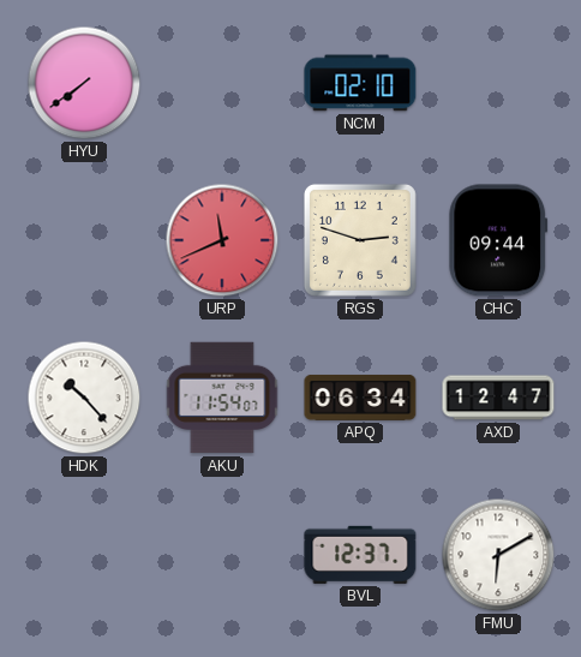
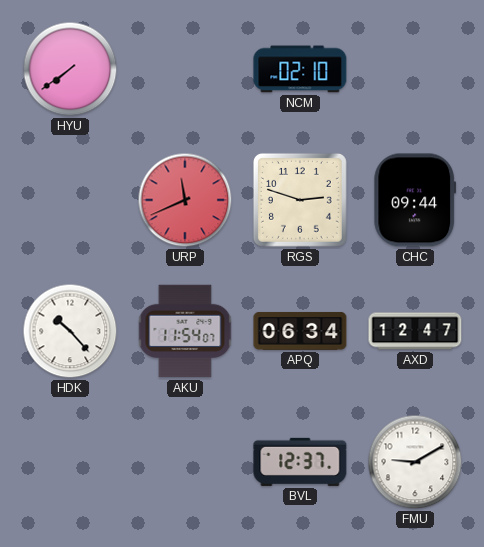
FMU: 6:10 -> 9:10 (415, 462)
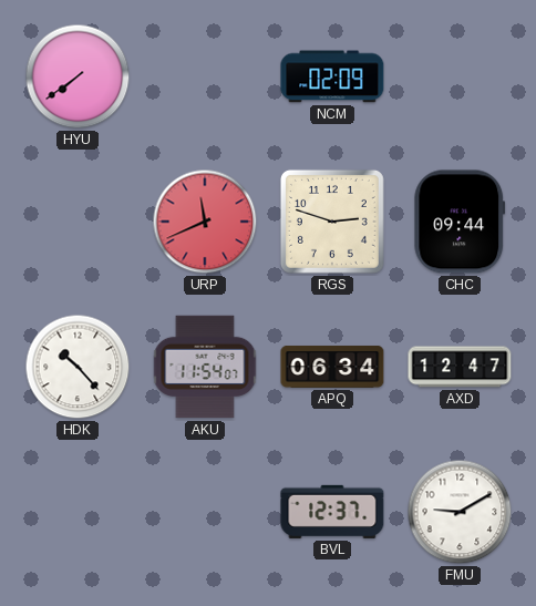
NCM: 02:10 -> 02:09 (332, 76)
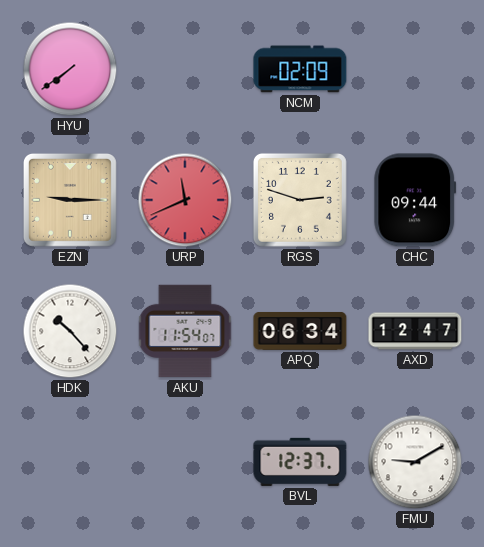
EZN: none -> 9:15 (70, 200)
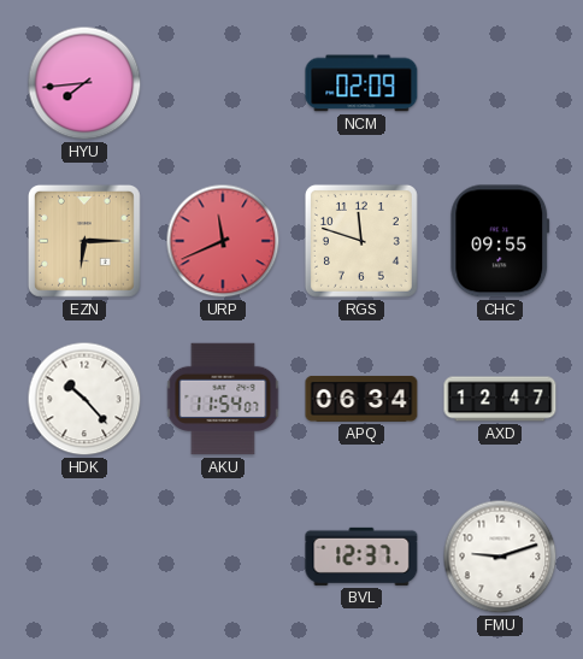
HYU: 7:39 -> 7:44 (84, 83)
EZN: 9:15 -> 6:15 (84, 241)
RGS: 2:48 -> 11:48 (361, 241)
CHC: 09:44 -> 09:55 (500, 241)
FMU: 9:10 -> 9:12 (500, 557)
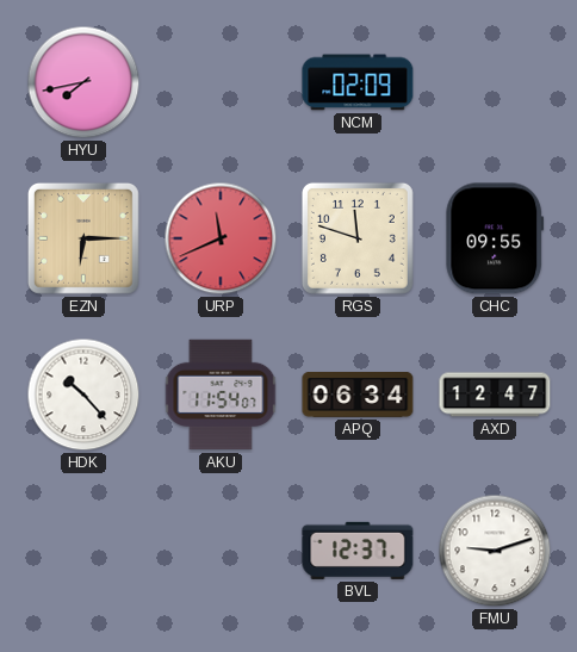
HYU: 7:44 -> 7:43 (83, 82)
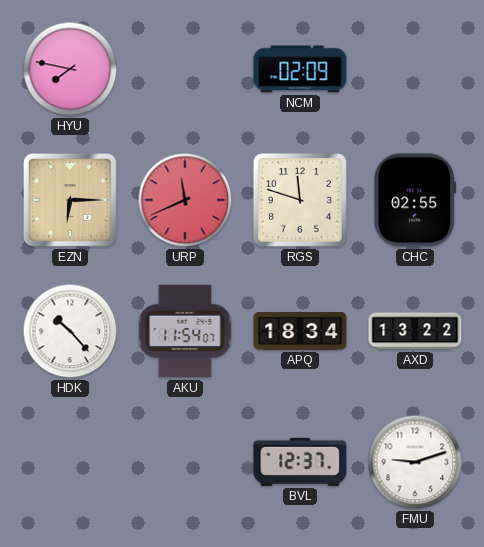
HYU: 7:43 -> 7:47 (70, 69)
CHC: 09:55 -> 02:55 (415, 200)
APQ: 06:34 -> 18:34 (300, 331)
AXD: 12:47 -> 13:22 (415, 331)
